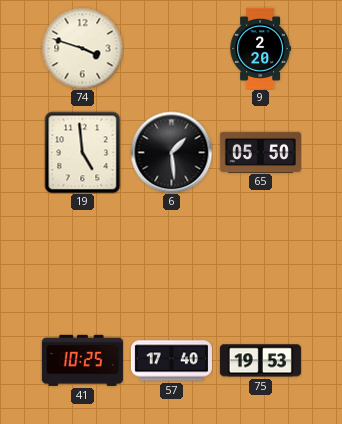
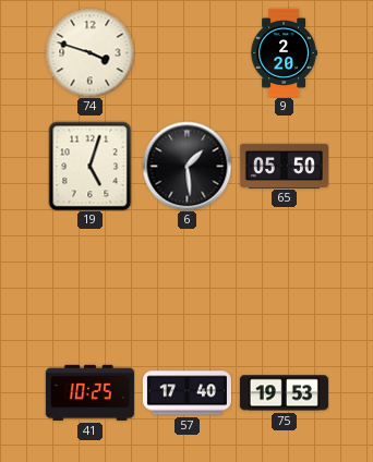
19: 4:59 -> 5:03 (91, 166)
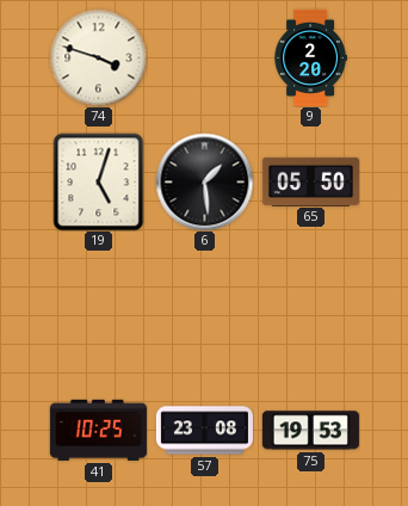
57: 17:40 -> 23:08 (204, 431)
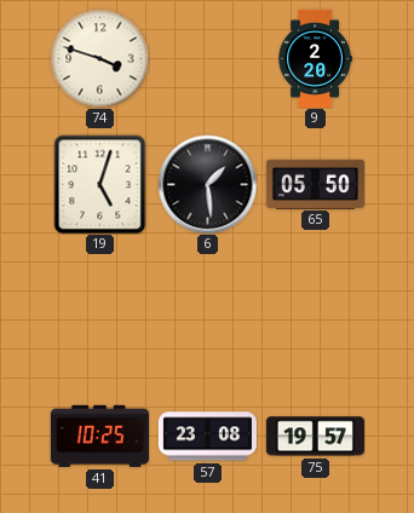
75: 19:53 -> 19:57 (315, 437)
